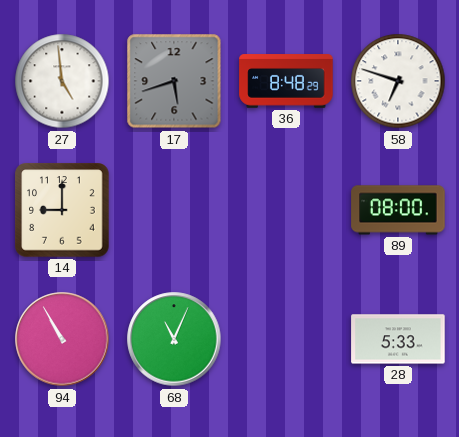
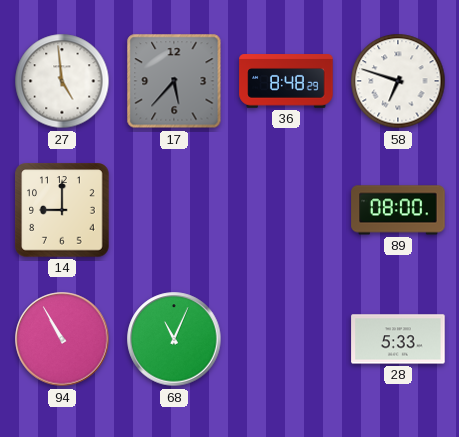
17: 5:42 -> 5:37 (174, 81)
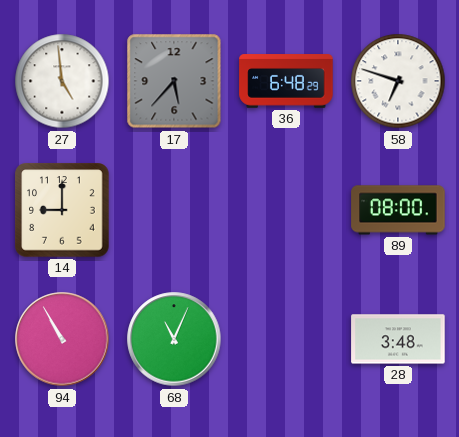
36: 8:48 -> 6:48 (286, 81)
28: 5:33 -> 3:48 (398, 339)
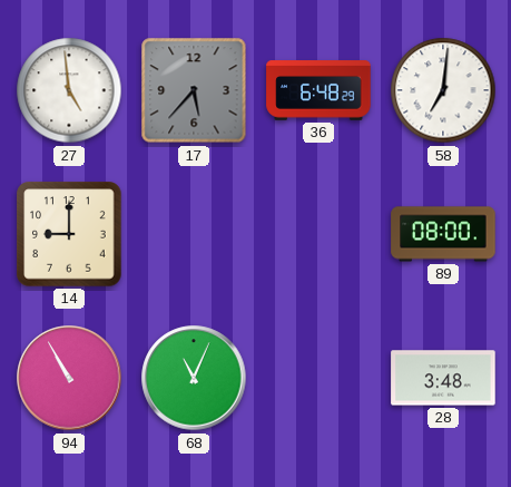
58: 6:48 -> 7:01 (443, 90)
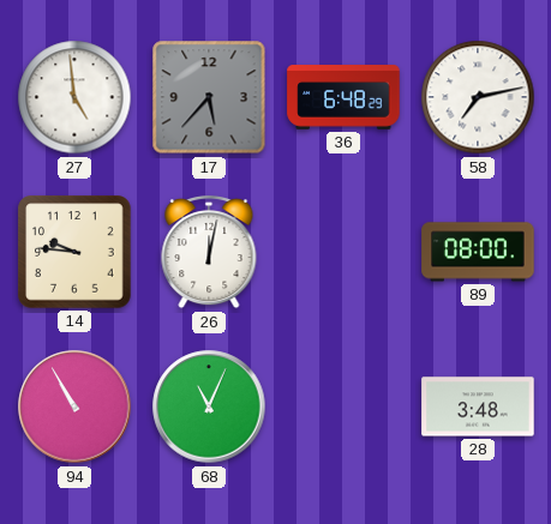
58: 7:01 -> 7:13 (478, 97)
14: 9:00 -> 9:46 (74, 252)
26: none -> 12:02 (209, 252)
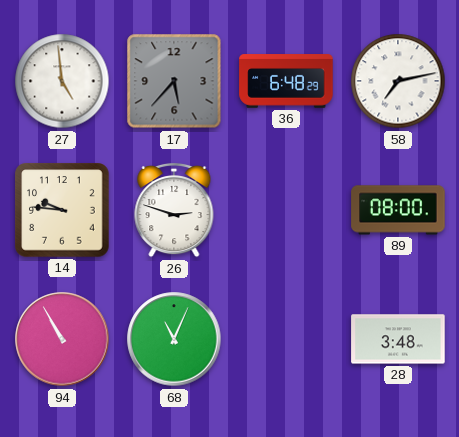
26: 12:02 -> 2:48 (174, 210)
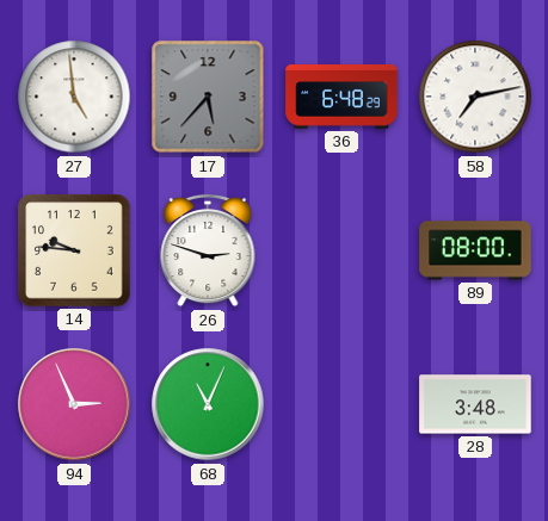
94: 10:55 -> 2:56 (74, 404)
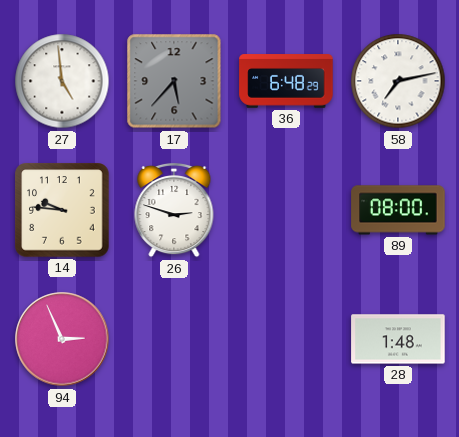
68: 11:04 -> none (208, 404)
28: 3:48 -> 1:48 (398, 339)
